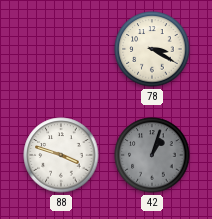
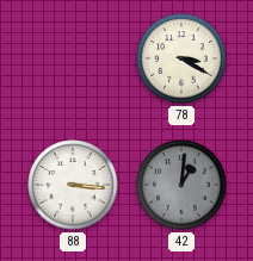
88: 3:48 -> 3:16 (73, 185)
42: 1:03 -> 1:01 (181, 185)
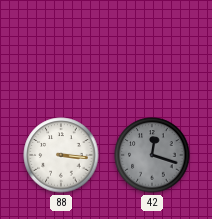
78: 3:20 -> none (181, 58)
42: 1:01 -> 12:18 (152, 155)
